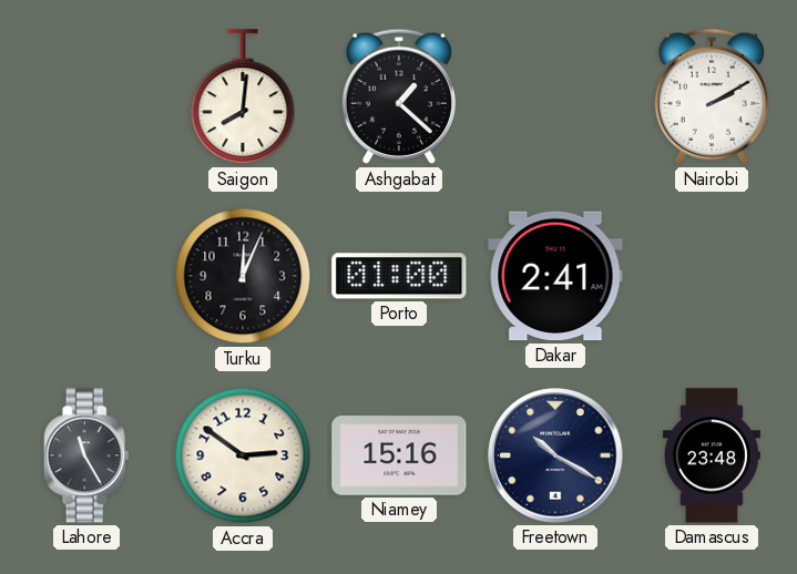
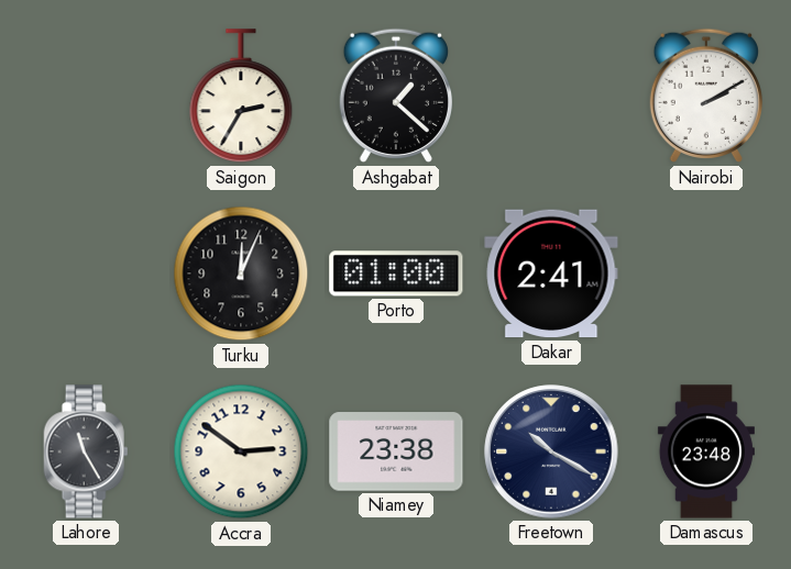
Saigon: 8:01 -> 2:35 (241, 97)
Niamey: 15:16 -> 23:38 (396, 451)
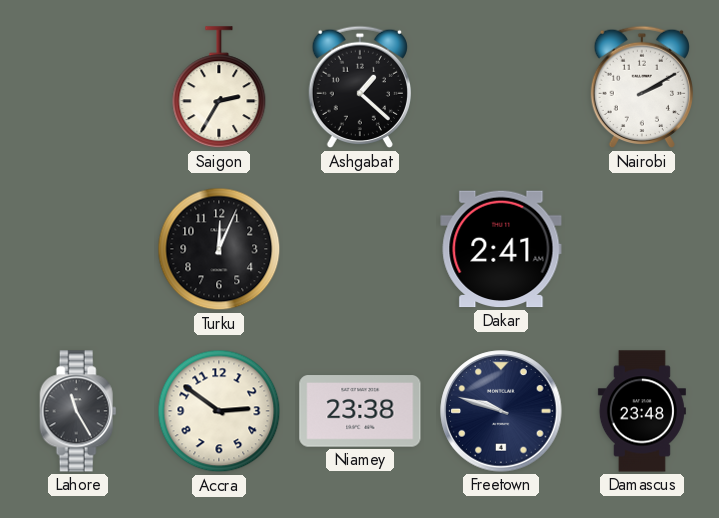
Porto: 01:00 -> none (396, 274)
Freetown: 10:20 -> 9:48 (501, 411)
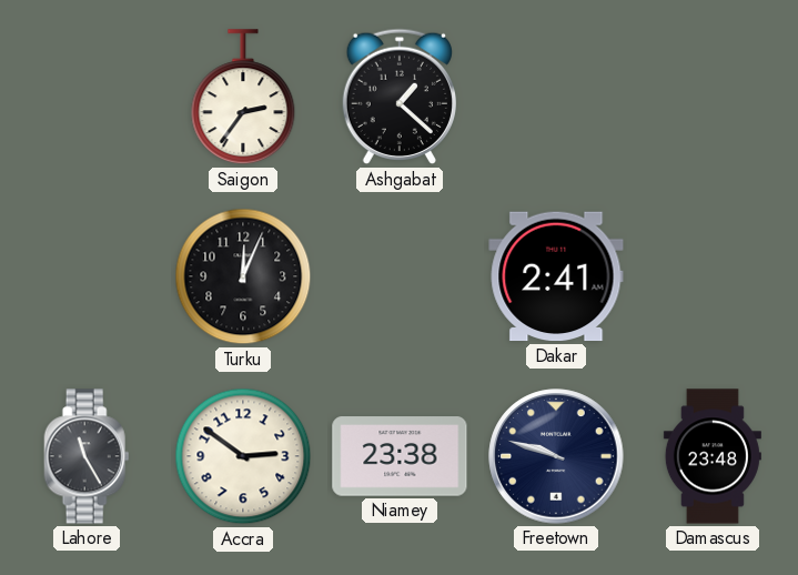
Saigon: 2:35 -> 2:36 (243, 98)
Nairobi: 2:10 -> none (641, 87)
